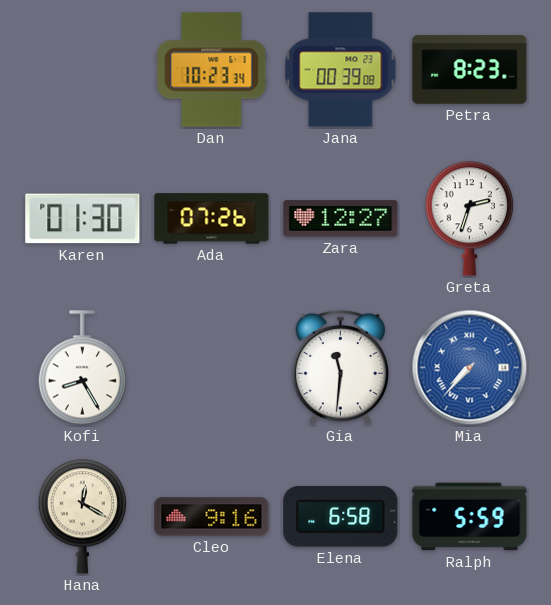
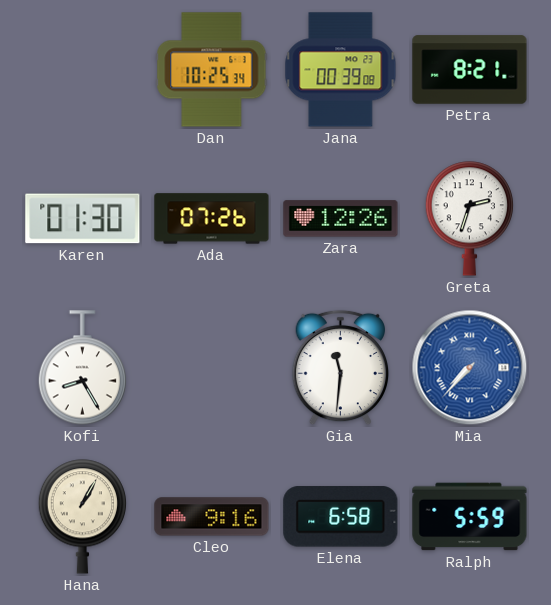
Dan: 10:23 -> 10:25 (212, 70)
Petra: 8:23 -> 8:21 (470, 70)
Zara: 12:27 -> 12:26 (341, 219)
Hana: 12:20 -> 1:05 (82, 517)
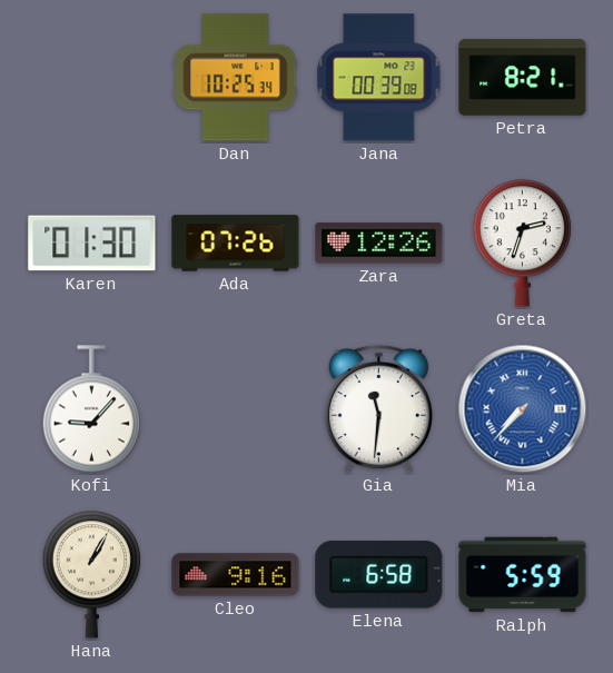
Kofi: 8:25 -> 9:07 (91, 409)
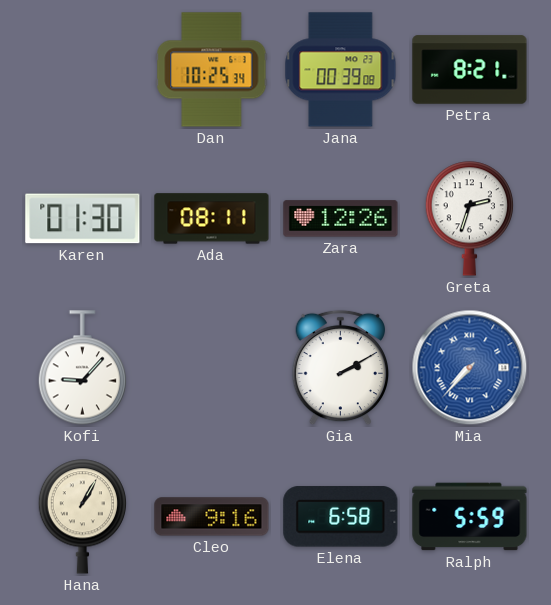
Ada: 07:26 -> 08:11 (212, 219)
Gia: 11:31 -> 2:10 (340, 368)
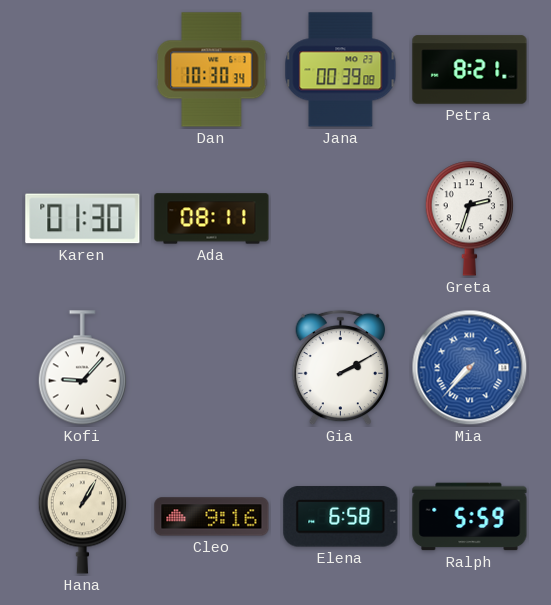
Dan: 10:25 -> 10:30 (212, 70)
Zara: 12:26 -> none (341, 219)
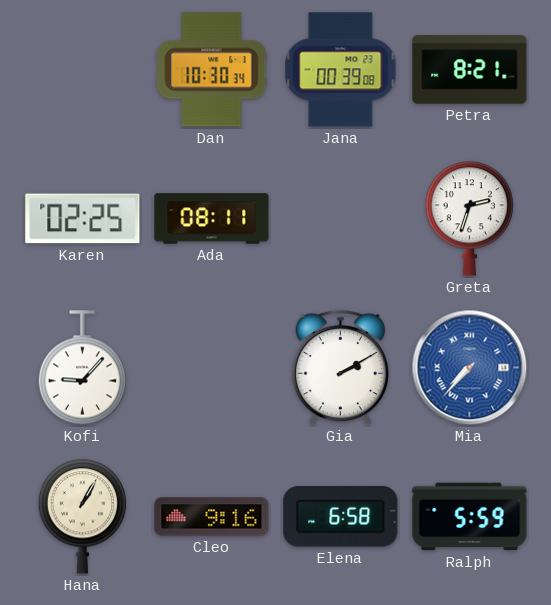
Karen: 01:30 -> 02:25 (83, 219)
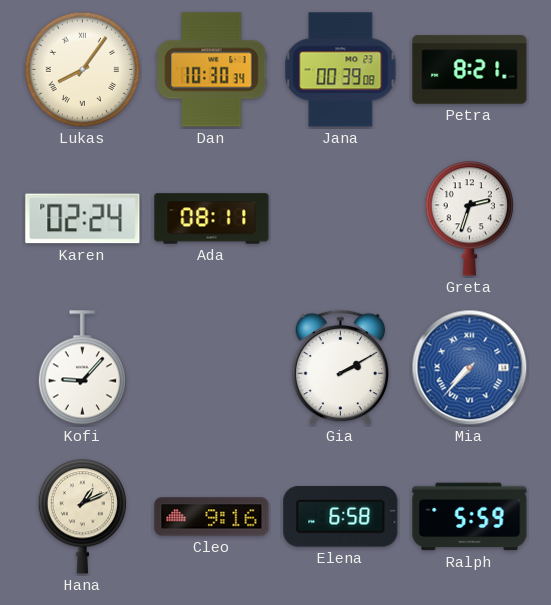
Lukas: none -> 8:06 (83, 70)
Karen: 02:25 -> 02:24 (83, 219)
Hana: 1:05 -> 1:11 (82, 517)
